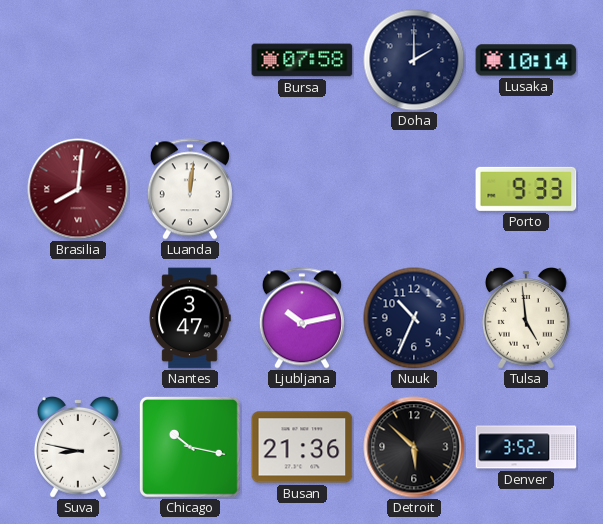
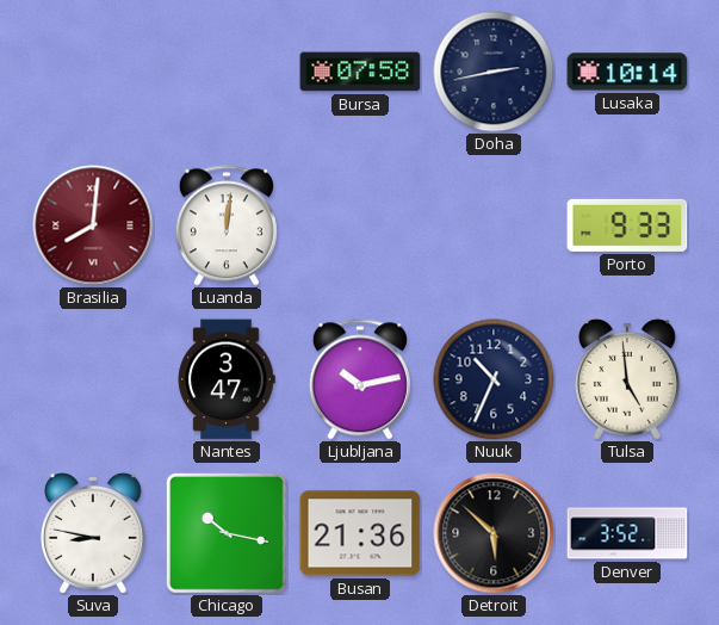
Doha: 2:00 -> 2:43 (494, 72)
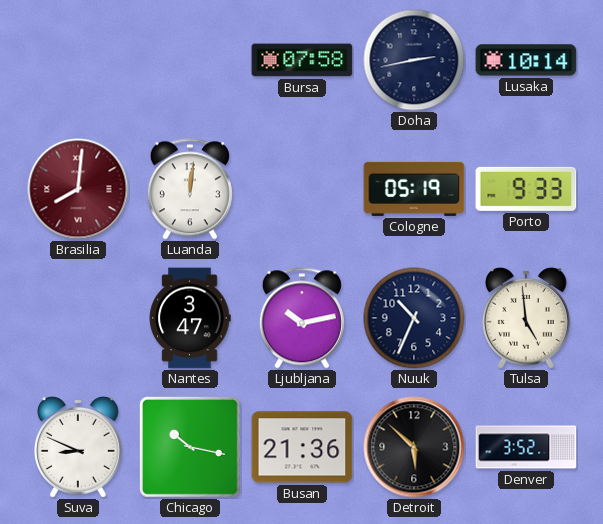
Cologne: none -> 05:19 (414, 189)
Suva: 8:47 -> 8:49 (78, 447)
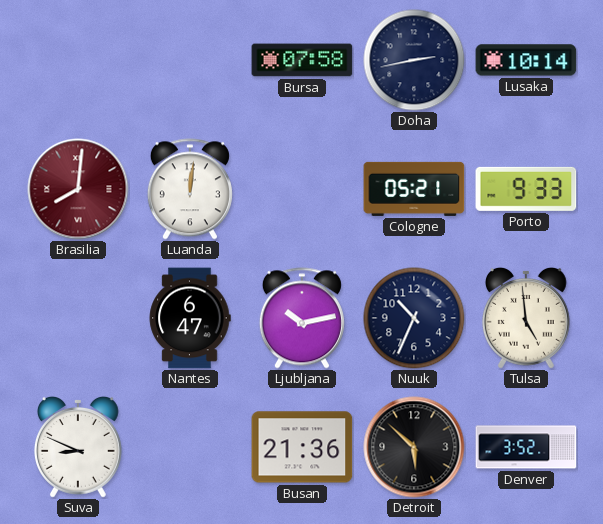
Cologne: 05:19 -> 05:21 (414, 189)
Nantes: 3:47 -> 6:47 (190, 318)
Chicago: 10:17 -> none (190, 447)
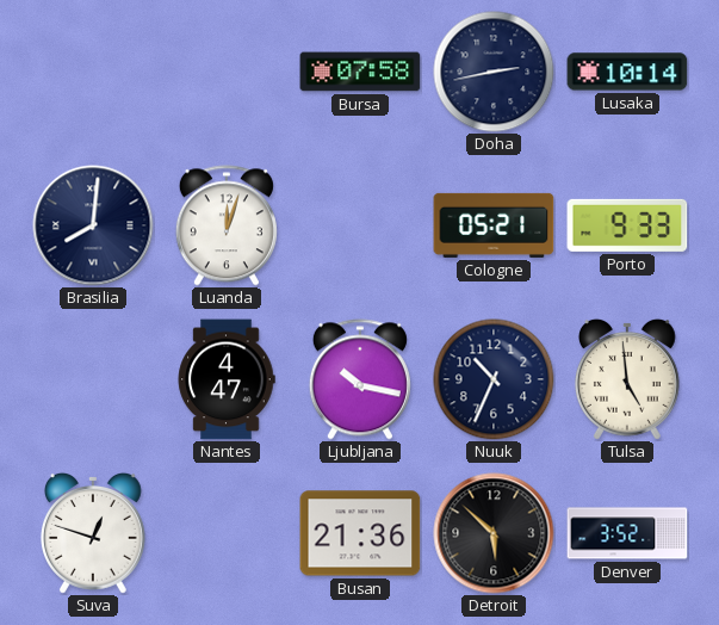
Brasilia dial: burgundy -> navy (93, 225)
Luanda: 12:01 -> 12:03 (227, 225)
Nantes: 6:47 -> 4:47 (227, 379)
Ljubljana: 10:13 -> 10:17 (360, 379)
Suva: 8:49 -> 12:48 (93, 533)
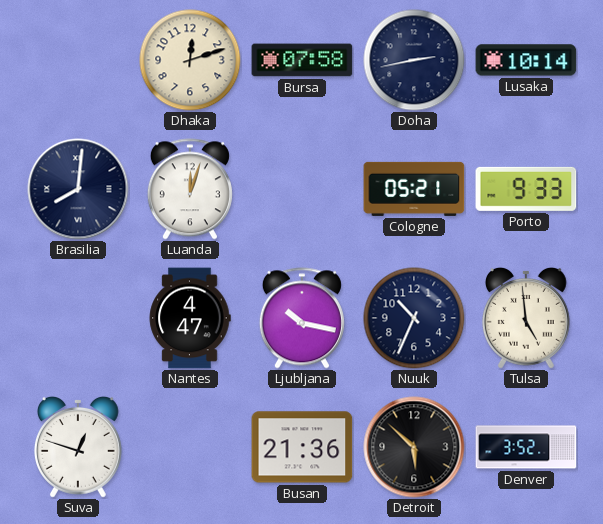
Dhaka: none -> 12:12 (190, 60)
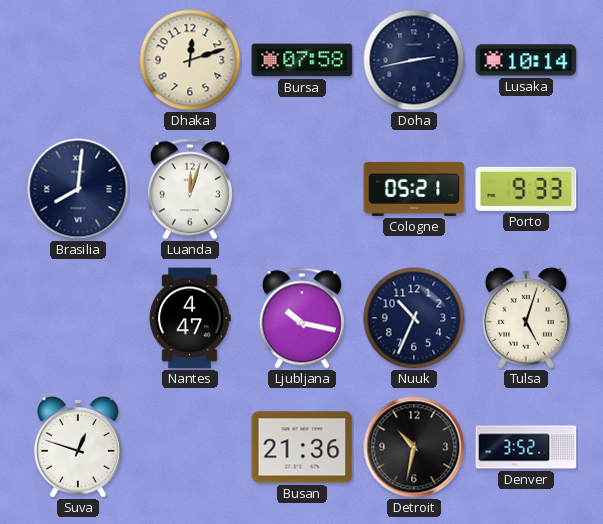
Tulsa: 4:59 -> 5:03 (526, 318)
Detroit: 5:52 -> 10:32 (414, 447)
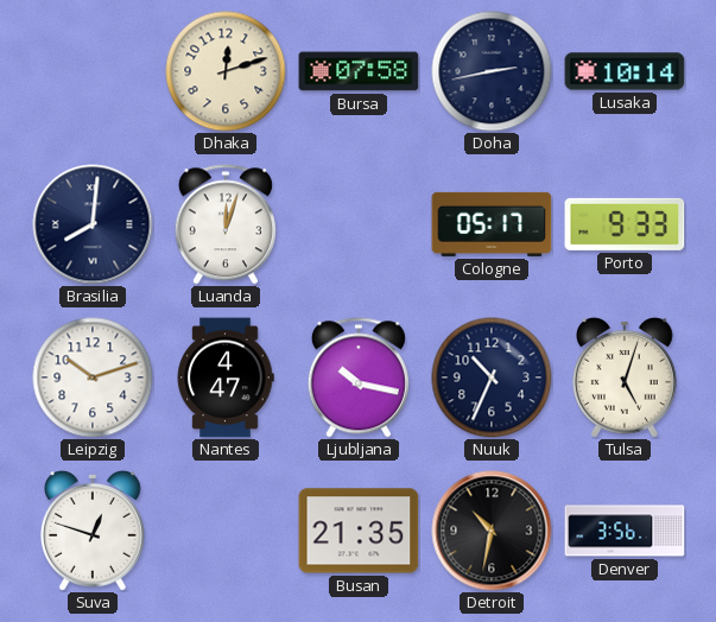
Cologne: 05:21 -> 05:17 (492, 224)
Leipzig: none -> 10:12 (93, 377)
Busan: 21:36 -> 21:35 (359, 531)
Denver: 3:52 -> 3:56 (625, 531)
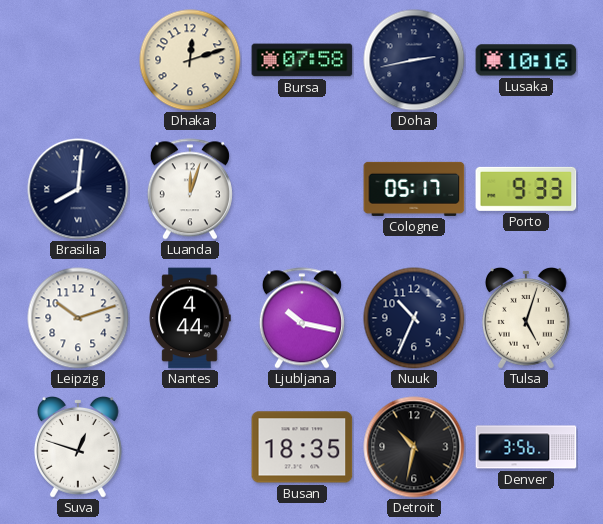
Lusaka: 10:14 -> 10:16 (526, 60)
Nantes: 4:47 -> 4:44 (190, 318)
Busan: 21:35 -> 18:35 (302, 447)
